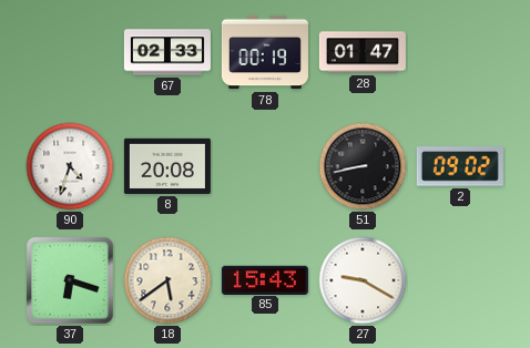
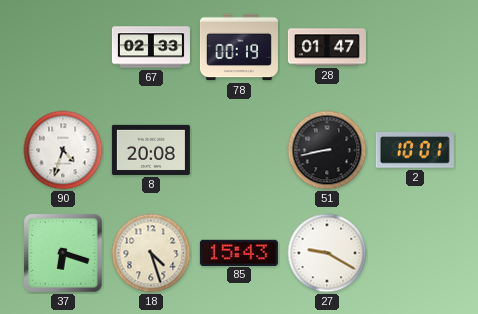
2: 09:02 -> 10:01 (415, 150)
18: 5:39 -> 4:27 (151, 253)
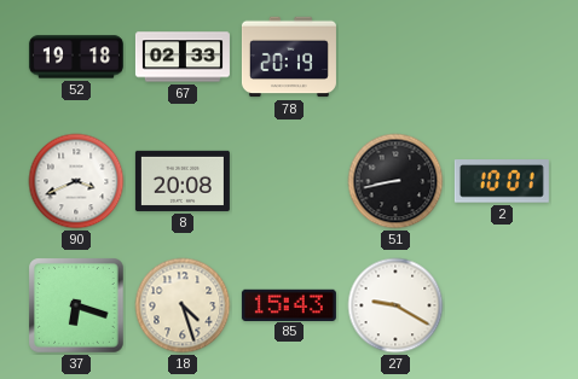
52: none -> 19:18 (76, 57)
78: 00:19 -> 20:19 (289, 57)
28: 01:47 -> none (327, 47)
90: 4:33 -> 3:41 (76, 181)
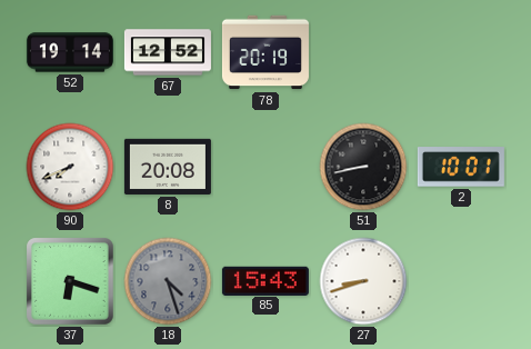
52: 19:18 -> 19:14 (70, 52)
67: 02:33 -> 12:52 (168, 52)
90: 3:41 -> 7:41 (70, 167)
18 dial: cream -> grey (168, 281)
27: 9:20 -> 8:42 (363, 281)
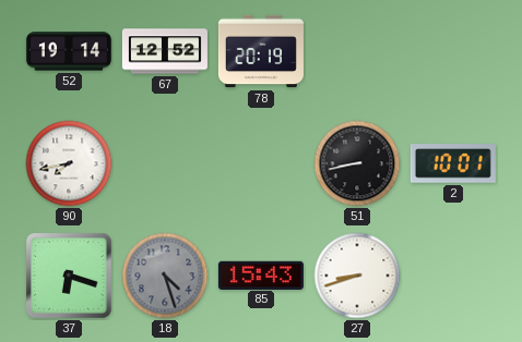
90: 7:41 -> 7:43 (69, 163)
8: 20:08 -> none (168, 167)
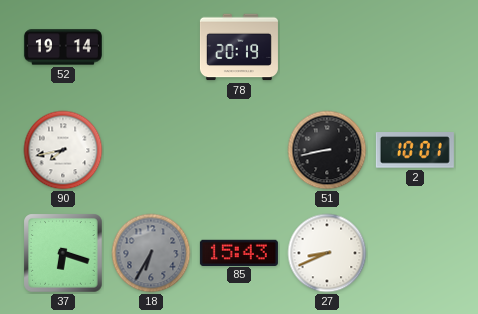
67: 12:52 -> none (165, 51)
18: 4:27 -> 6:35 (151, 253)
27: 8:42 -> 8:41 (327, 253)
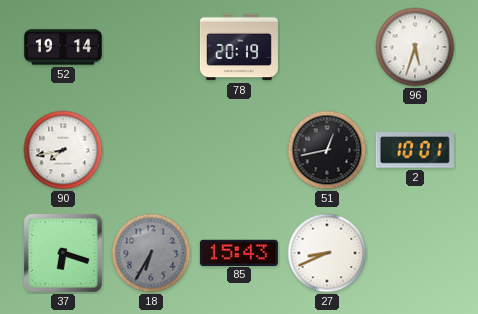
96: none -> 5:33 (415, 47)
51: 8:43 -> 12:43 (327, 150)
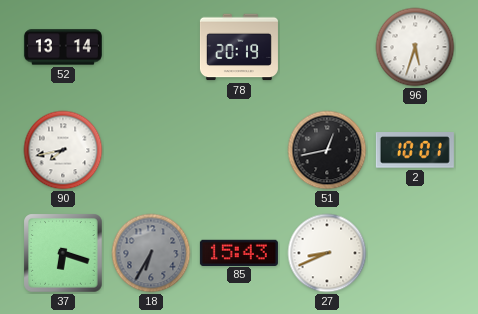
52: 19:14 -> 13:14 (63, 47)
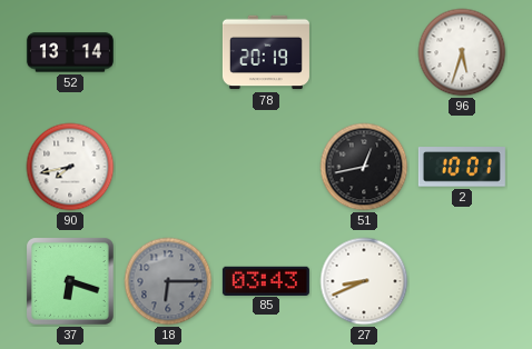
18: 6:35 -> 6:15 (168, 281)
85: 15:43 -> 03:43 (266, 280)
